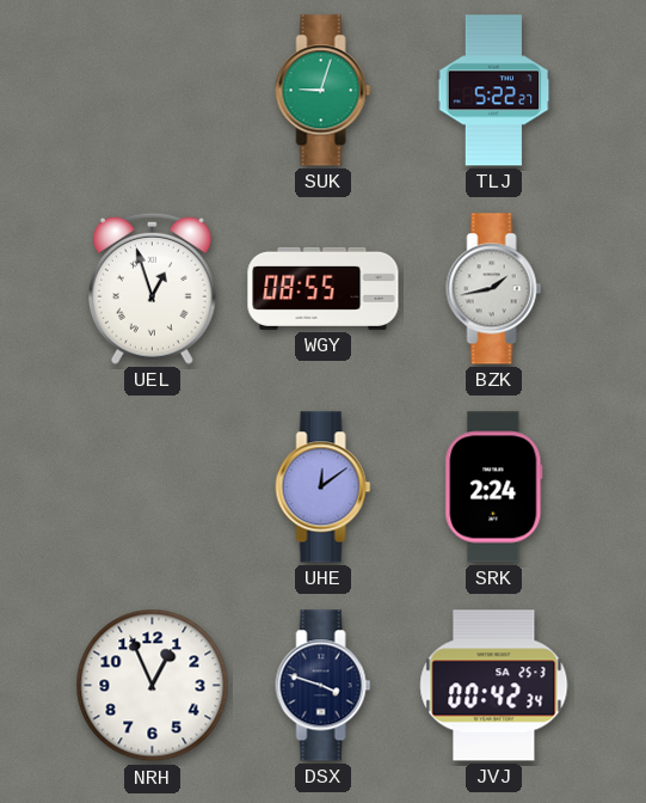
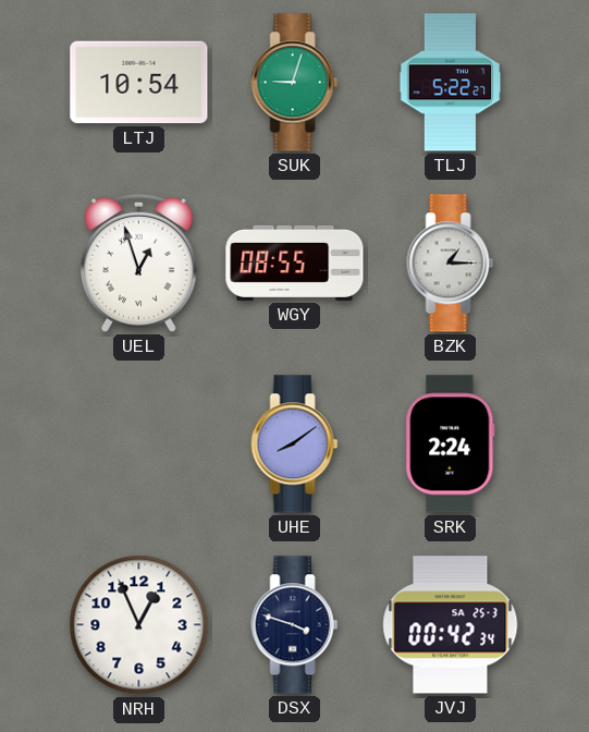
LTJ: none -> 10:54 (139, 83)
BZK: 1:43 -> 1:15 (451, 264)
UHE: 12:09 -> 8:09 (295, 444)
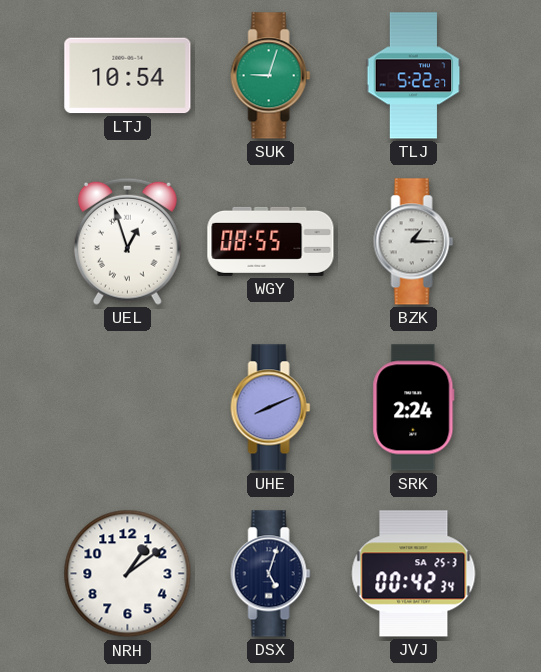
UHE: 8:09 -> 8:11 (271, 408)
NRH: 12:56 -> 1:09 (128, 574)
DSX: 3:48 -> 5:03 (271, 574)
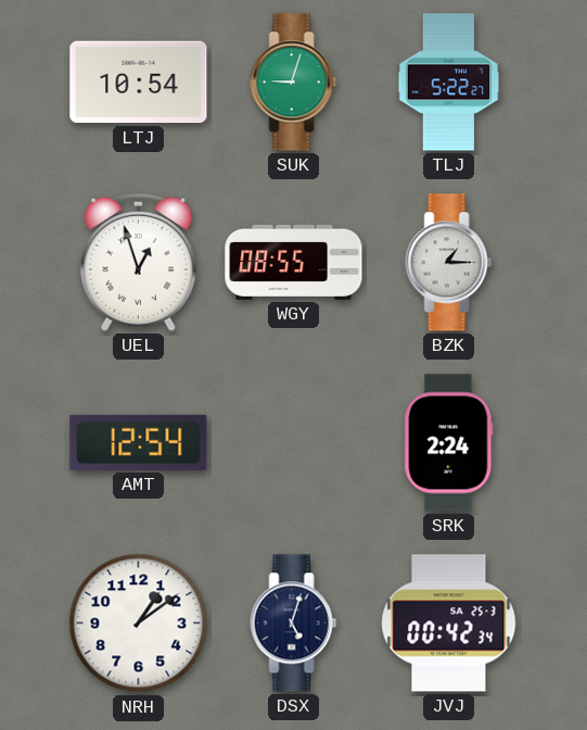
AMT: none -> 12:54 (139, 442)
UHE: 8:11 -> none (271, 408)
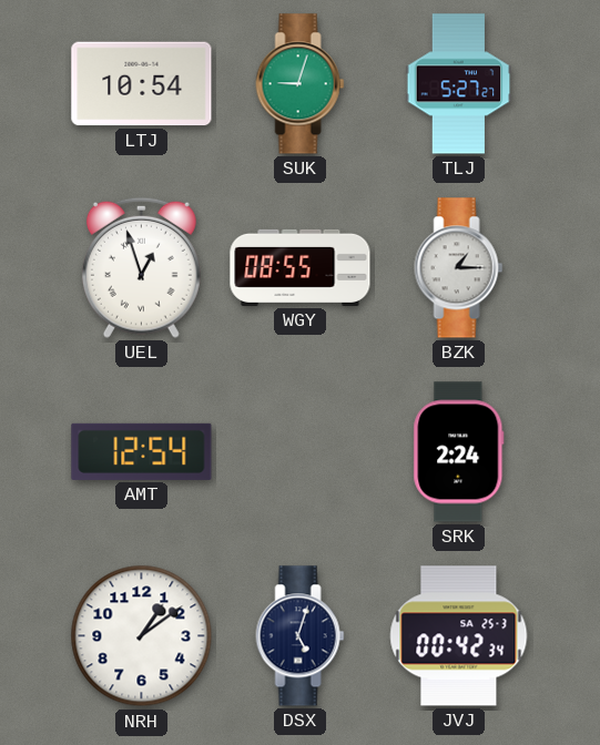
TLJ: 5:22 -> 5:27 (459, 84)
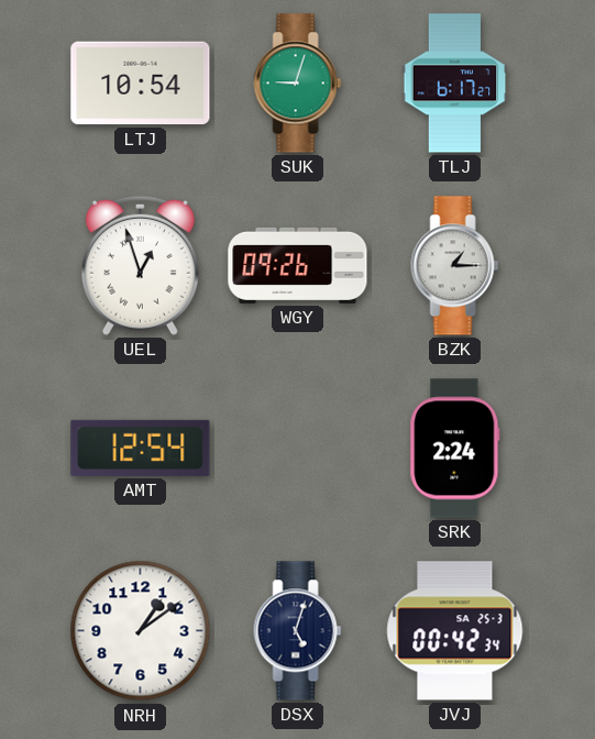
TLJ: 5:27 -> 6:17 (455, 84)
WGY: 08:55 -> 09:26 (298, 265)
